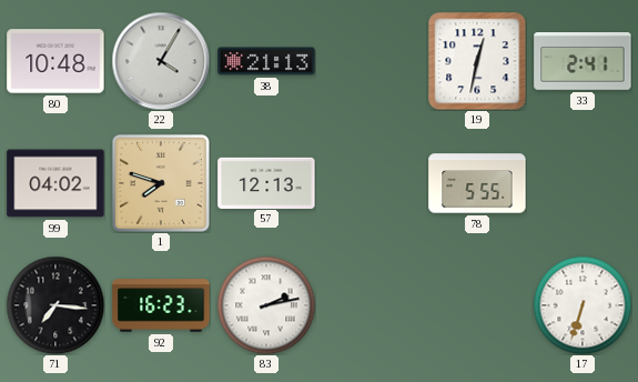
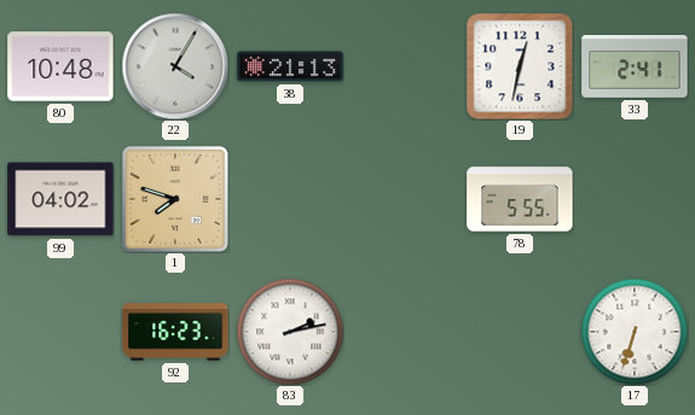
57: 12:13 -> none (266, 182)
71: 7:16 -> none (55, 305)
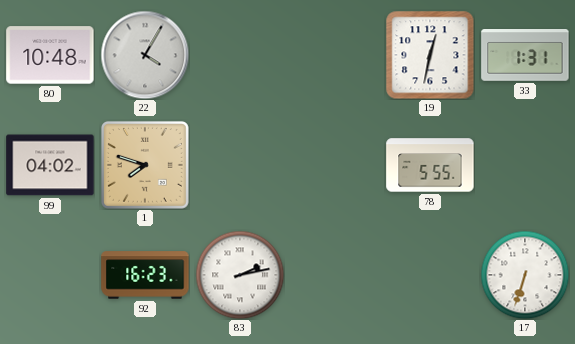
38: 21:13 -> none (290, 66)
33: 2:41 -> 1:31 (525, 56)
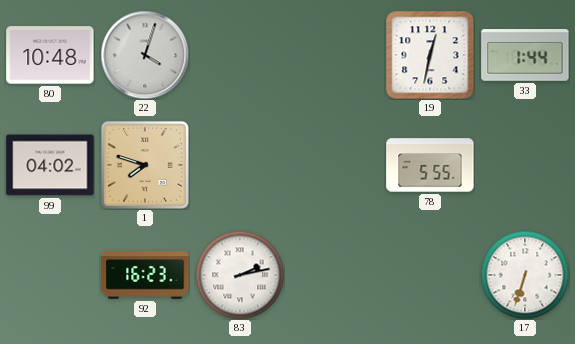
22: 4:05 -> 4:03 (145, 55)
33: 1:31 -> 1:44 (525, 56)
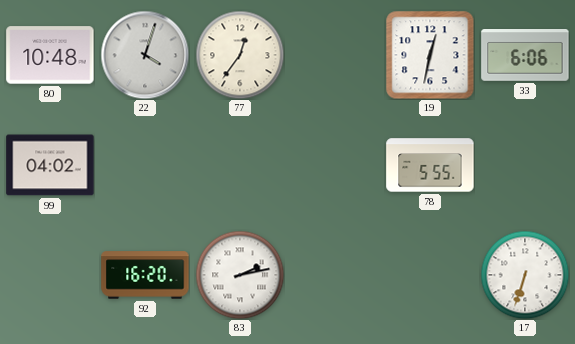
77: none -> 12:36 (240, 55)
33: 1:44 -> 6:06 (525, 56)
1: 7:48 -> none (145, 165)
92: 16:23 -> 16:20 (145, 275)
